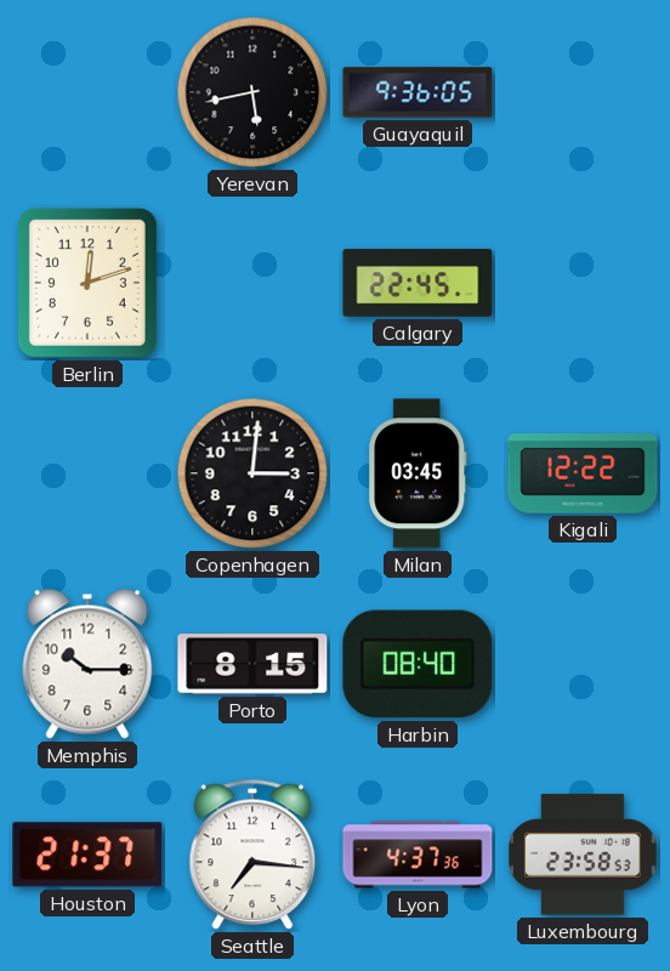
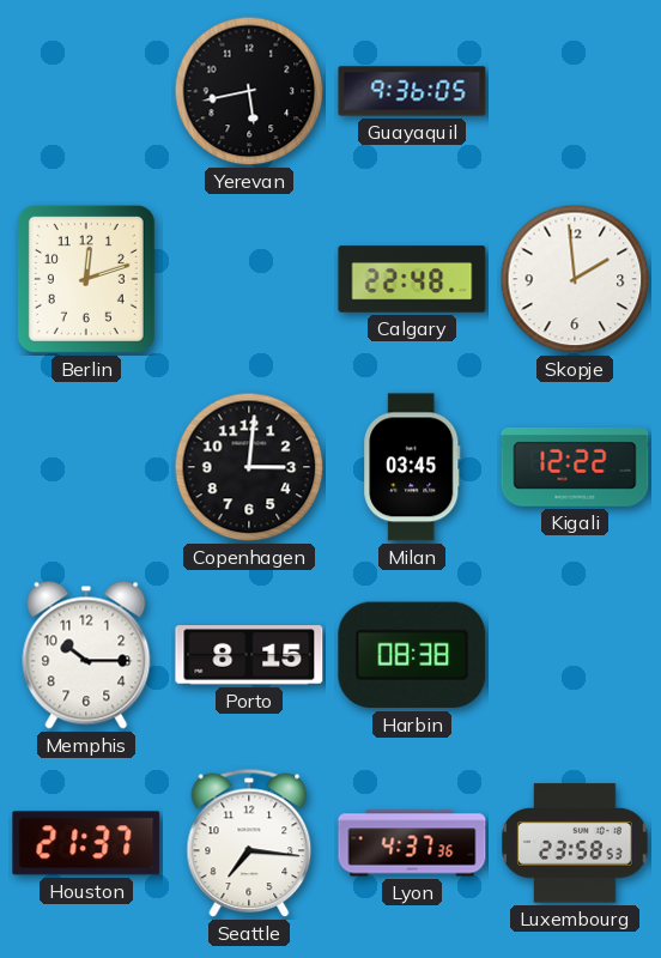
Calgary: 22:45 -> 22:48 (412, 279)
Skopje: none -> 1:59 (575, 279)
Harbin: 08:40 -> 08:38 (412, 655)
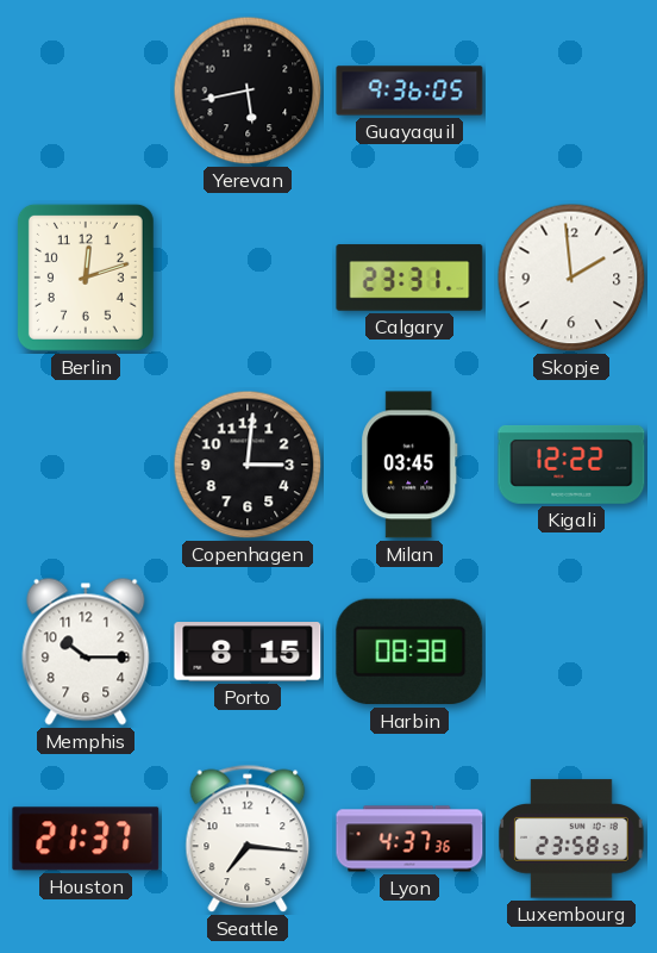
Calgary: 22:48 -> 23:31 (409, 278)
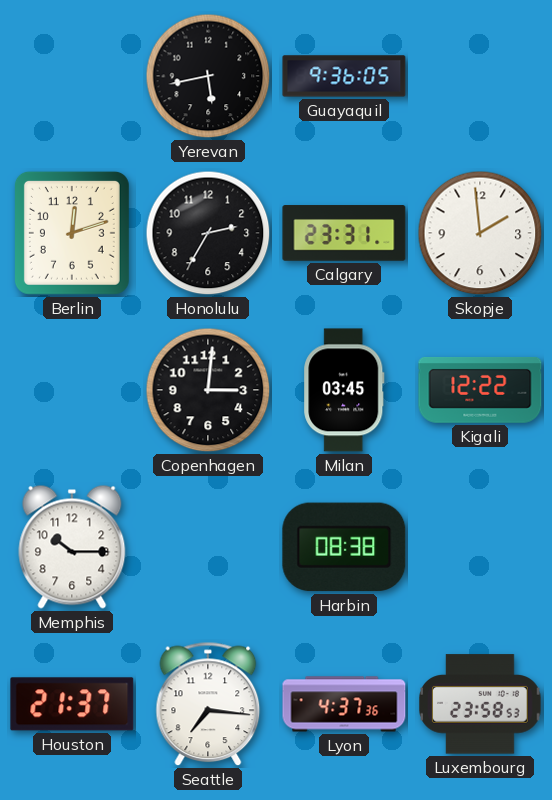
Honolulu: none -> 2:35 (208, 233)
Porto: 8:15 -> none (248, 652)
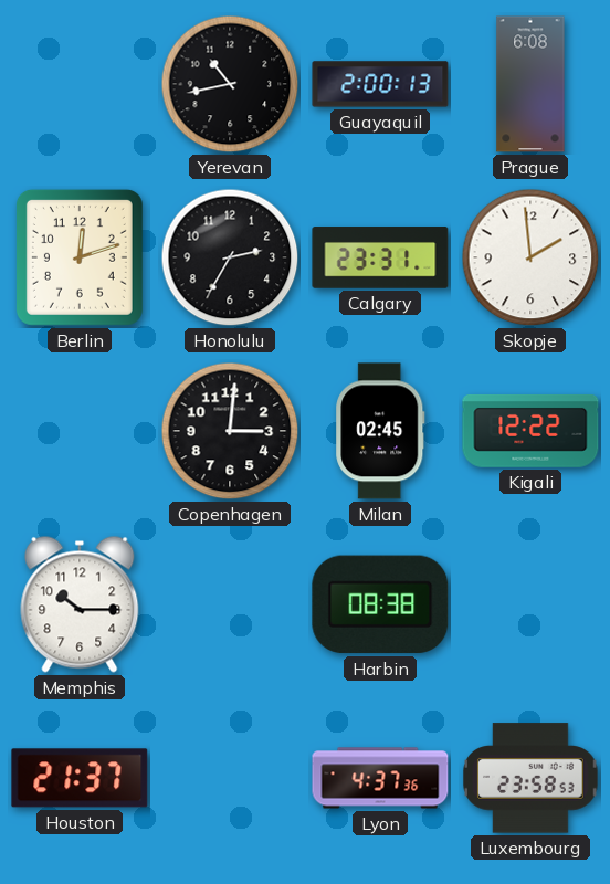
Yerevan: 5:43 -> 10:43 (230, 84)
Guayaquil: 9:36 -> 2:00 (380, 84)
Prague: none -> 6:08 (530, 84)
Milan: 03:45 -> 02:45 (380, 431)
Seattle: 7:16 -> none (208, 704)
